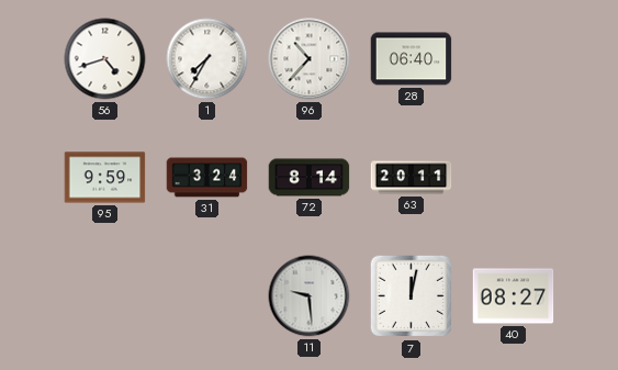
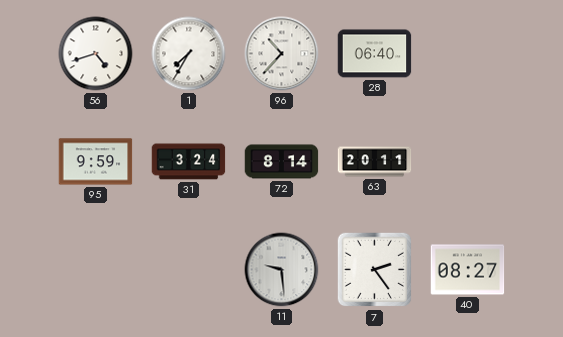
7: 12:02 -> 2:24 (375, 270)
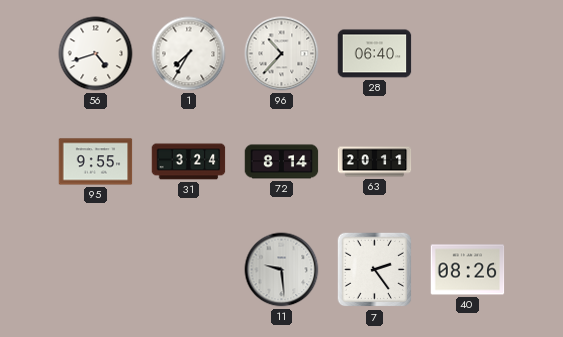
95: 9:59 -> 9:55 (96, 162)
40: 08:27 -> 08:26 (468, 270)
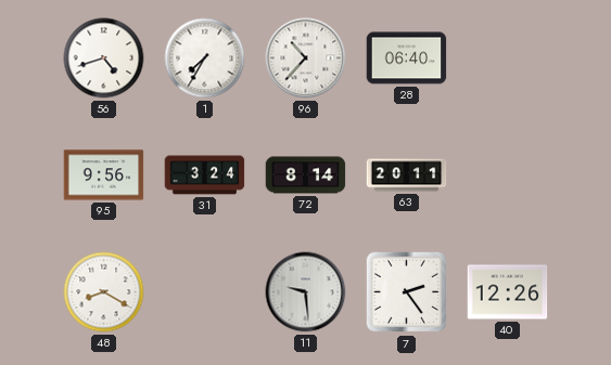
95: 9:55 -> 9:56 (104, 175)
48: none -> 8:20 (104, 292)
40: 08:26 -> 12:26 (508, 292)
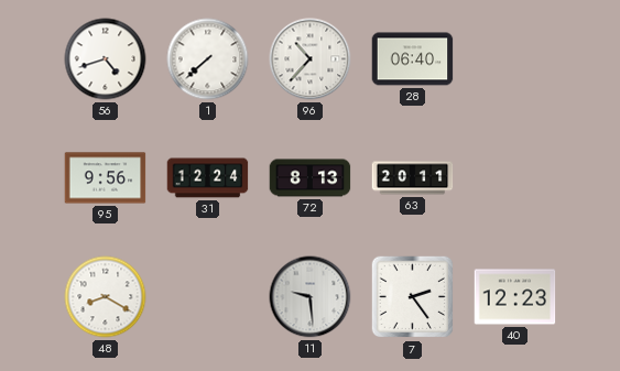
1: 7:35 -> 7:38 (208, 59)
31: 3:24 -> 12:24 (208, 178)
72: 8:14 -> 8:13 (311, 178)
40: 12:26 -> 12:23 (515, 297)
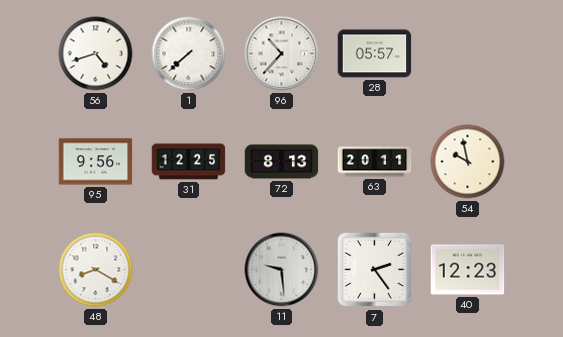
28: 06:40 -> 05:57 (375, 54)
31: 12:24 -> 12:25 (189, 162)
54: none -> 9:58 (468, 162)
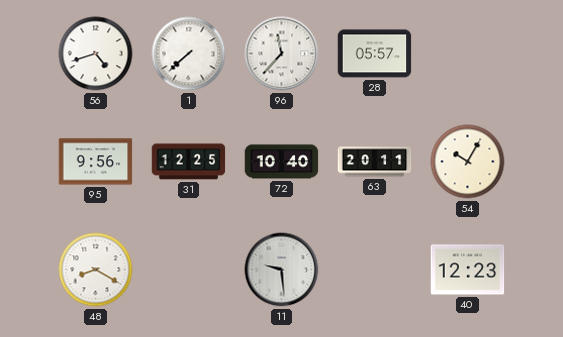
96: 10:37 -> 11:37 (282, 54)
72: 8:13 -> 10:40 (282, 162)
54: 9:58 -> 10:05 (468, 162)
7: 2:24 -> none (375, 270)
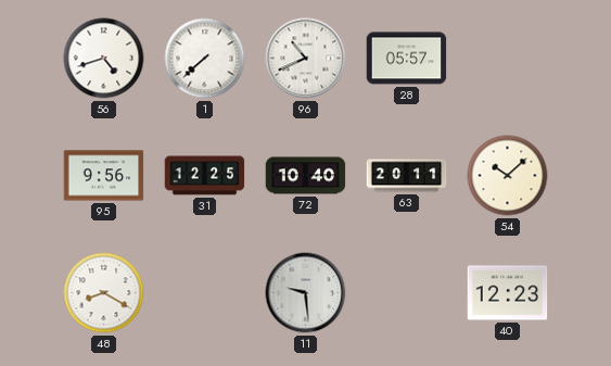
96: 11:37 -> 10:41 (306, 59)
54: 10:05 -> 10:08 (508, 176)
